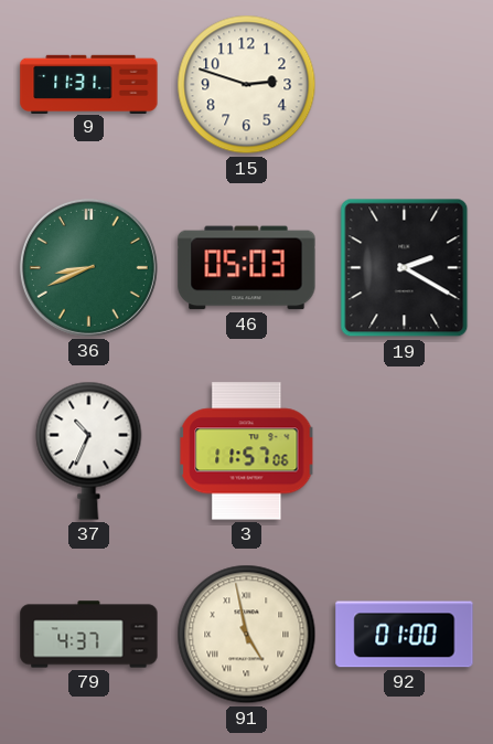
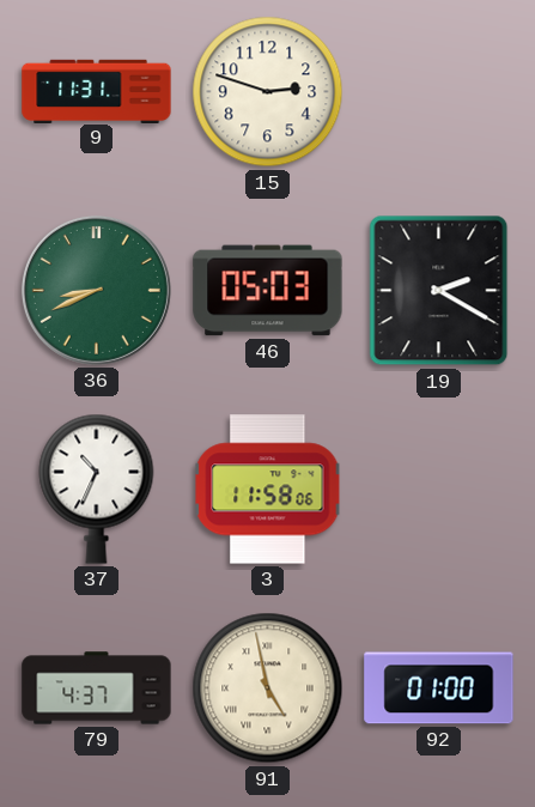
3: 11:57 -> 11:58 (268, 490)
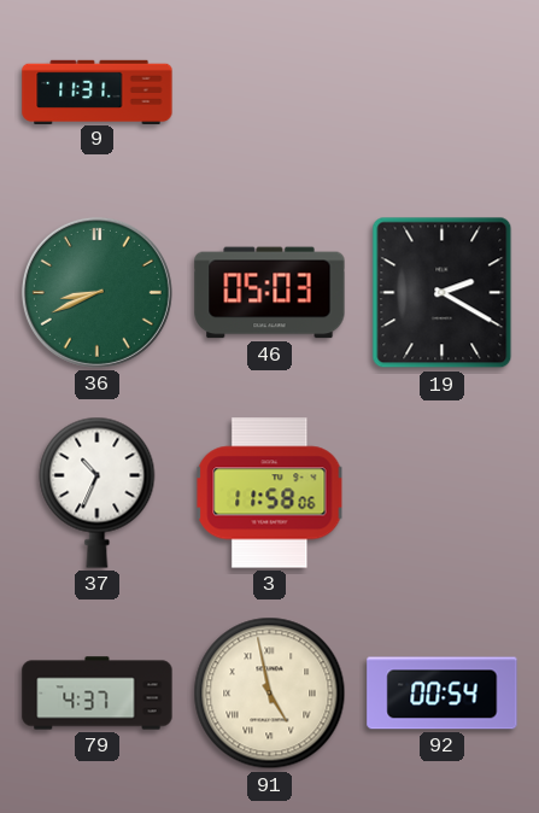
15: 2:48 -> none (268, 92)
92: 01:00 -> 00:54 (443, 694)
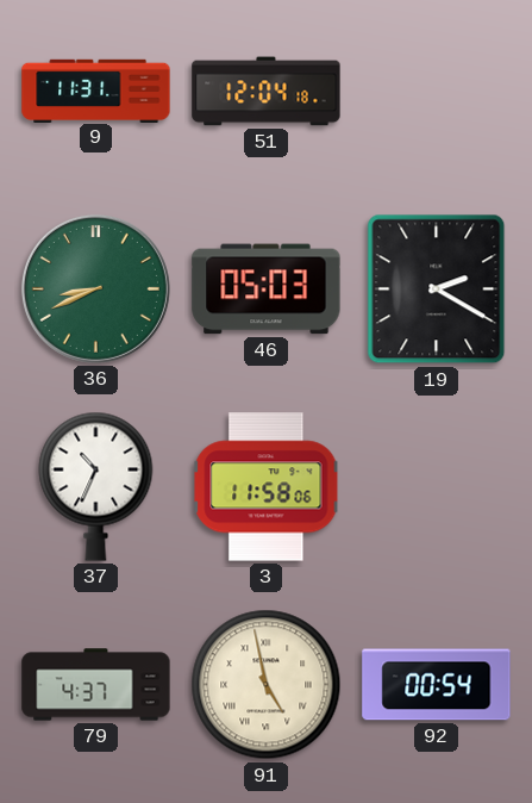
51: none -> 12:04 (267, 92)
